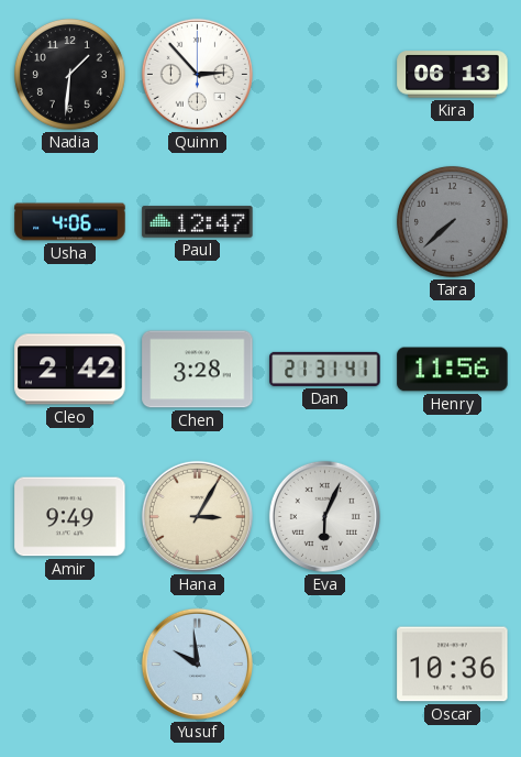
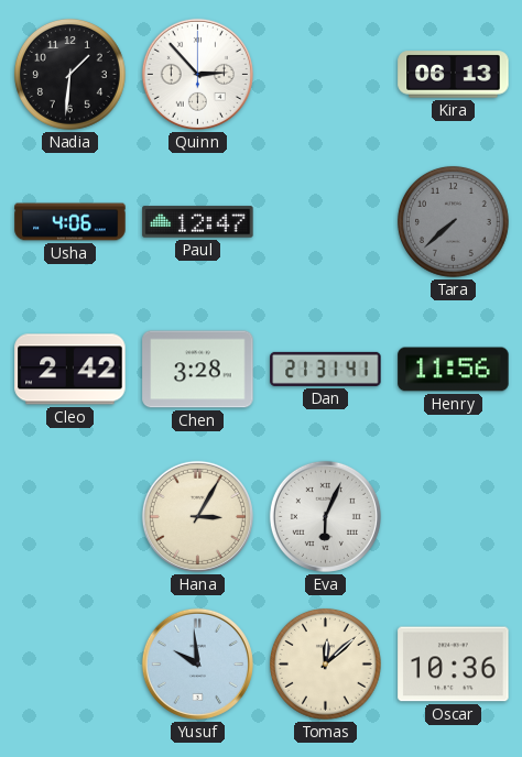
Amir: 9:49 -> none (70, 517)
Tomas: none -> 12:08 (326, 665)
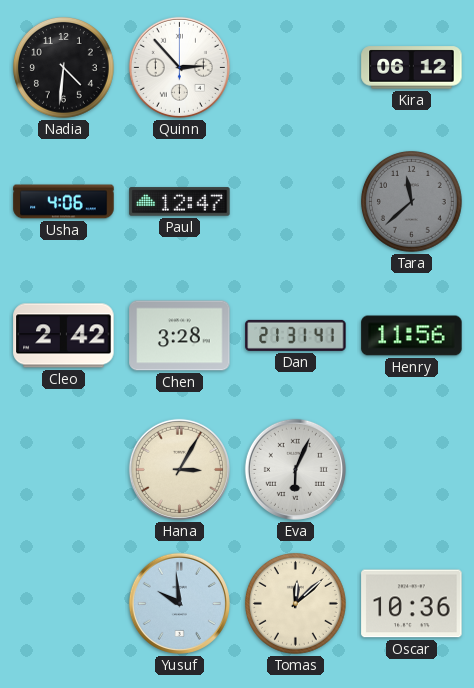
Nadia: 1:31 -> 4:31 (64, 68)
Kira: 06:13 -> 06:12 (412, 68)
Tara: 7:38 -> 11:38 (412, 202)
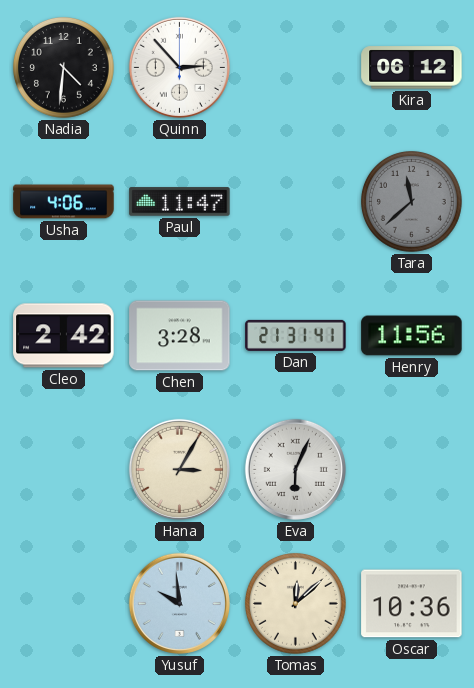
Paul: 12:47 -> 11:47 (180, 202)
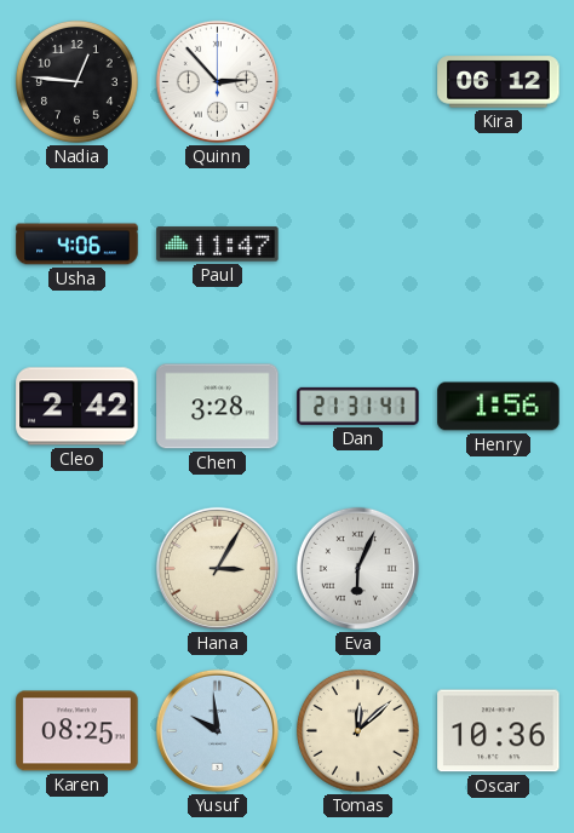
Nadia: 4:31 -> 12:46 (78, 82)
Tara: 11:38 -> none (412, 202)
Henry: 11:56 -> 1:56 (499, 407)
Karen: none -> 08:25 (78, 731)
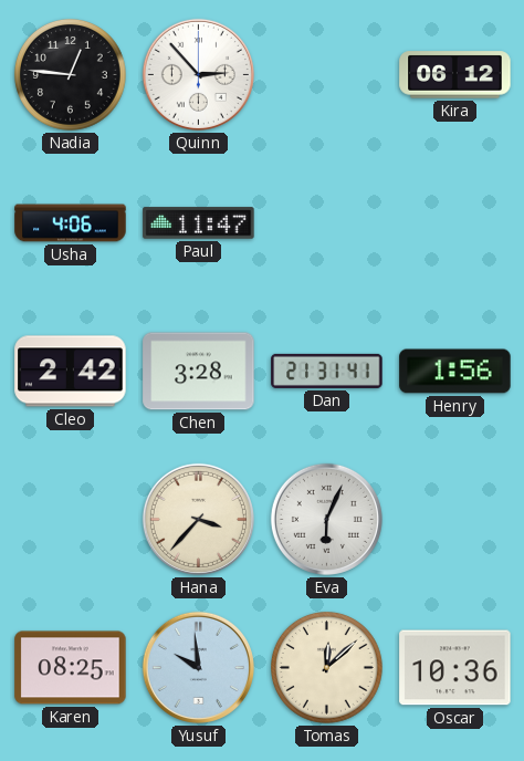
Hana: 3:05 -> 3:37 (198, 519)
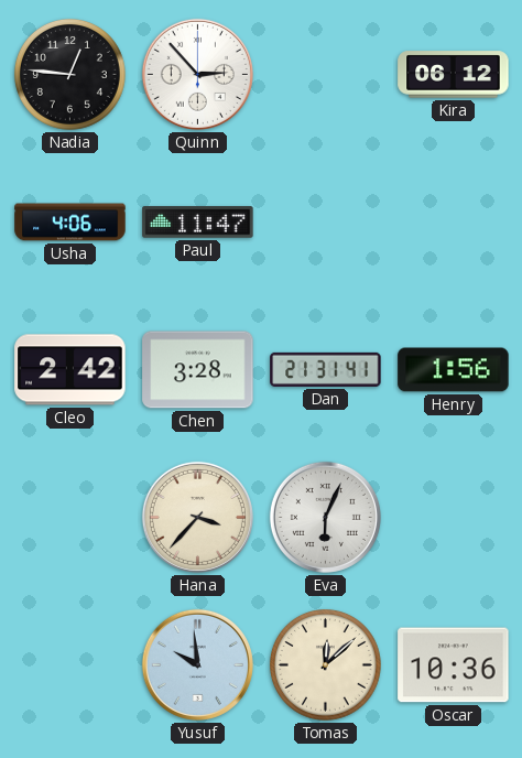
Karen: 08:25 -> none (71, 668)
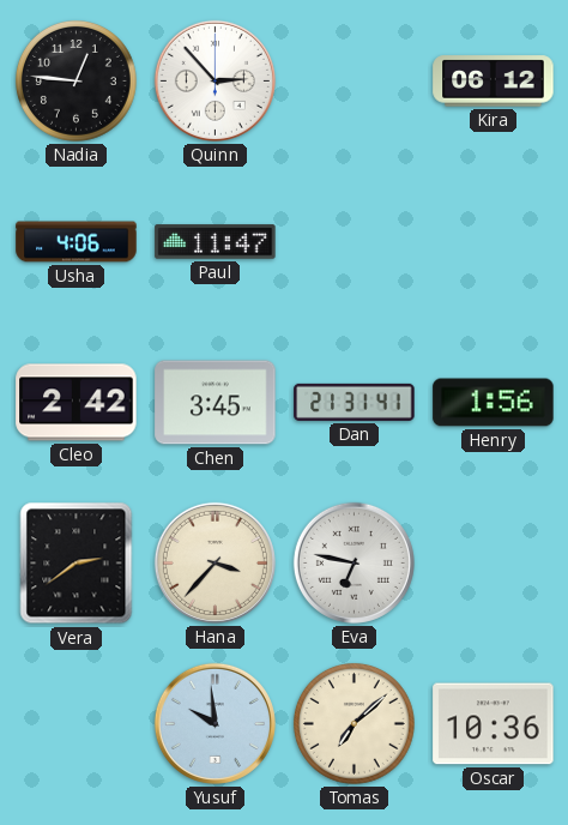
Chen: 3:28 -> 3:45 (216, 403)
Vera: none -> 2:39 (77, 564)
Eva: 6:04 -> 6:47 (354, 562)
Tomas: 12:08 -> 7:08 (355, 724)
